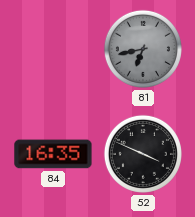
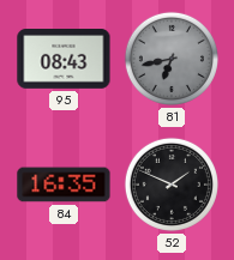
95: none -> 08:43 (64, 60)
52: 3:49 -> 1:49 (172, 185)
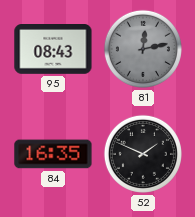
81: 6:43 -> 12:13 (143, 49)
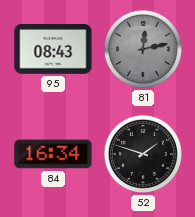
84: 16:35 -> 16:34 (53, 154)
52: 1:49 -> 1:48 (143, 154)
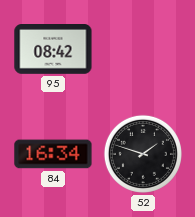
95: 08:43 -> 08:42 (53, 50)
81: 12:13 -> none (143, 49)
